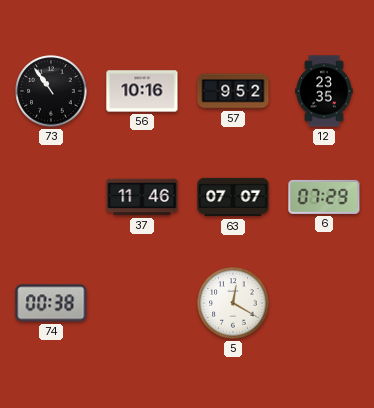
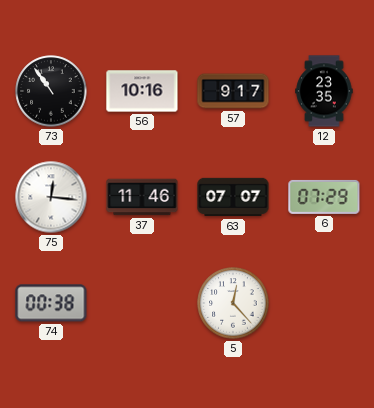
57: 9:52 -> 9:17 (233, 91)
75: none -> 12:16 (51, 197)
5: 12:20 -> 12:23 (233, 303)
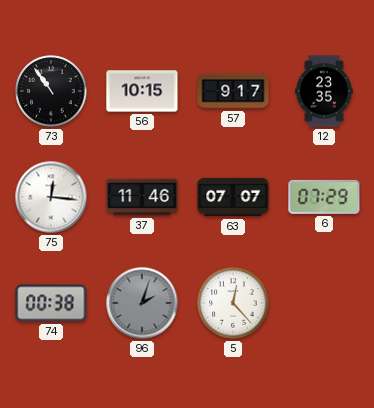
56: 10:16 -> 10:15 (142, 91)
96: none -> 2:03 (142, 303)
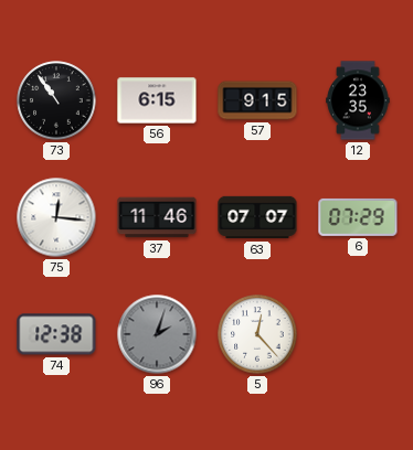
56: 10:15 -> 6:15 (157, 100)
57: 9:17 -> 9:15 (257, 100)
74: 00:38 -> 12:38 (56, 334)
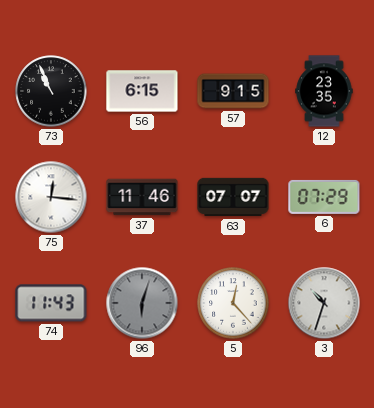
73: 10:54 -> 10:56 (51, 91)
74: 12:38 -> 11:43 (51, 303)
96: 2:03 -> 6:03 (142, 303)
3: none -> 10:33 (324, 303)
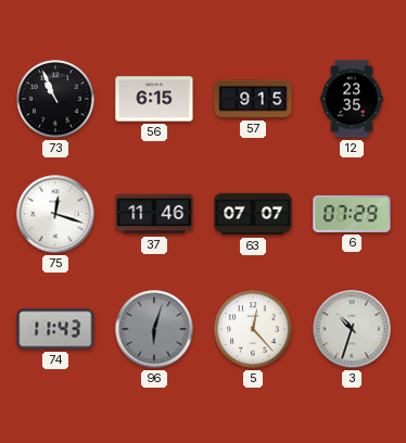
75: 12:16 -> 12:18 (55, 214)
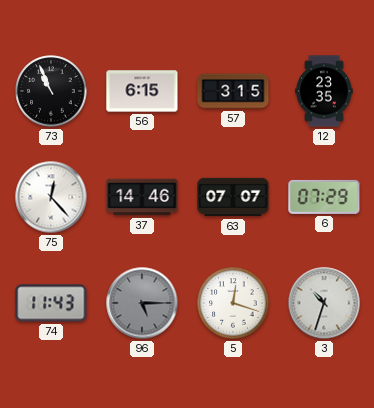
57: 9:15 -> 3:15 (233, 91)
75: 12:18 -> 12:23 (51, 197)
37: 11:46 -> 14:46 (142, 197)
96: 6:03 -> 5:15 (142, 303)
5: 12:23 -> 12:18 (233, 303)
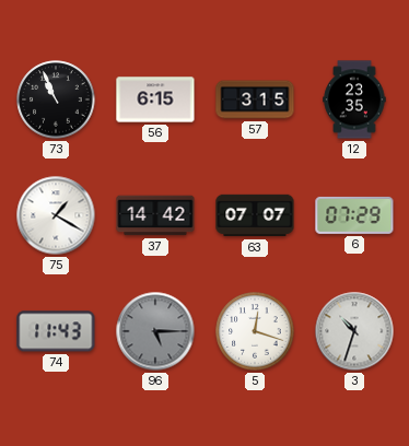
75: 12:23 -> 1:20 (56, 215)
37: 14:46 -> 14:42 (155, 215)
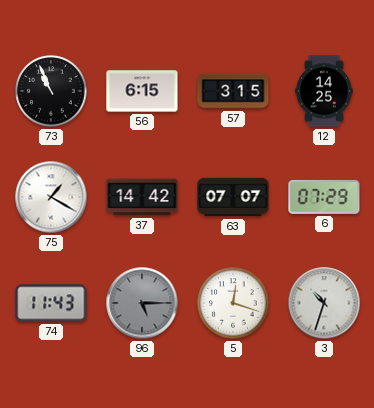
12: 23:35 -> 14:25 (324, 91)
